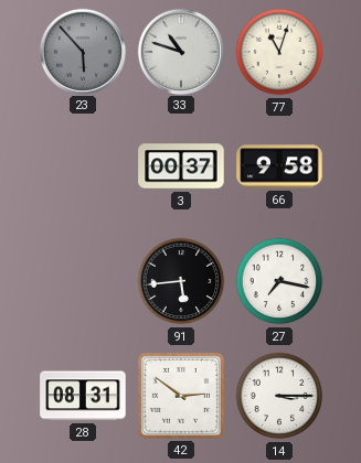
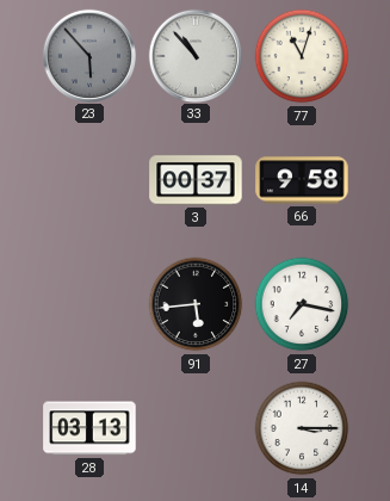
33: 10:48 -> 10:53 (194, 55)
28: 08:31 -> 03:13 (89, 428)
42: 2:51 -> none (181, 396)
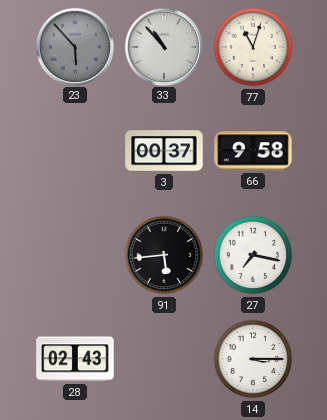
28: 03:13 -> 02:43 (75, 359)
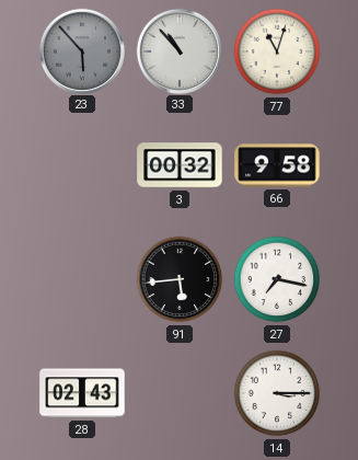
3: 00:37 -> 00:32 (180, 165)
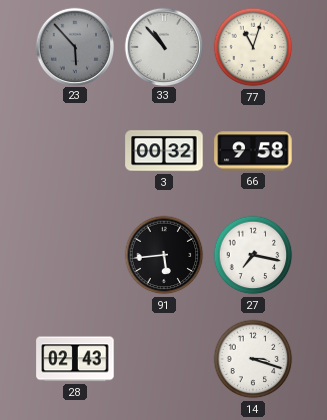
14: 3:15 -> 3:18 (253, 359)
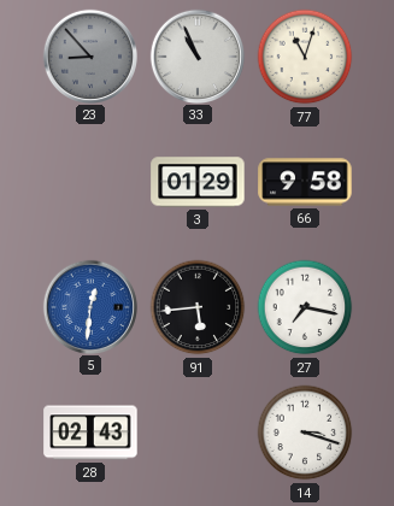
23: 5:53 -> 8:53 (89, 55)
33: 10:53 -> 10:56 (196, 55)
3: 00:32 -> 01:29 (198, 182)
5: none -> 12:31 (89, 306)
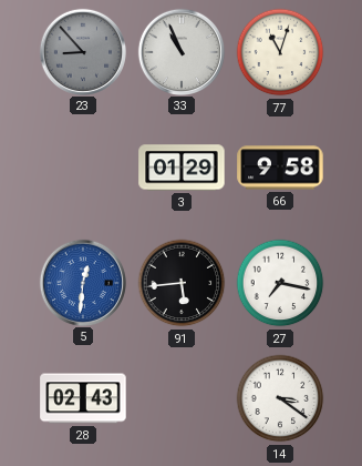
14: 3:18 -> 3:21 (280, 398)
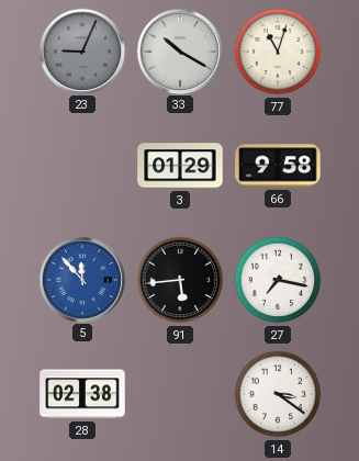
23: 8:53 -> 9:04 (81, 50)
33: 10:56 -> 10:20 (179, 50)
5: 12:31 -> 11:53 (81, 279)
28: 02:43 -> 02:38 (82, 394)
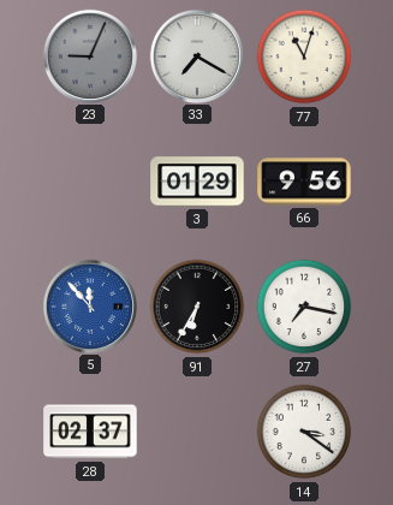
33: 10:20 -> 7:20 (196, 55)
66: 9:58 -> 9:56 (304, 182)
91: 5:44 -> 6:35 (197, 307)
28: 02:38 -> 02:37 (90, 432)
